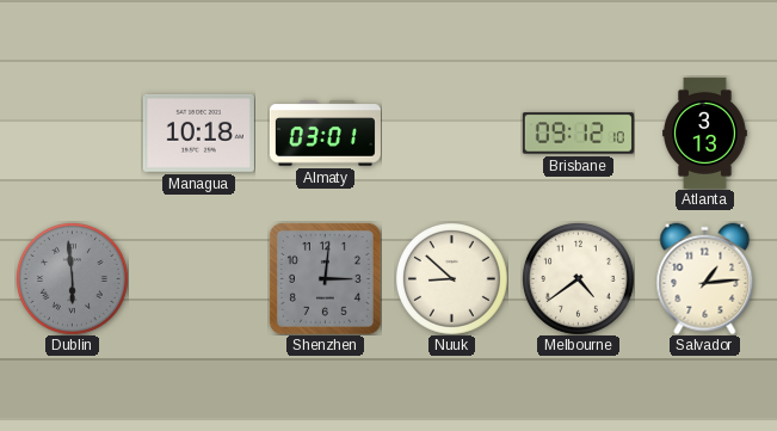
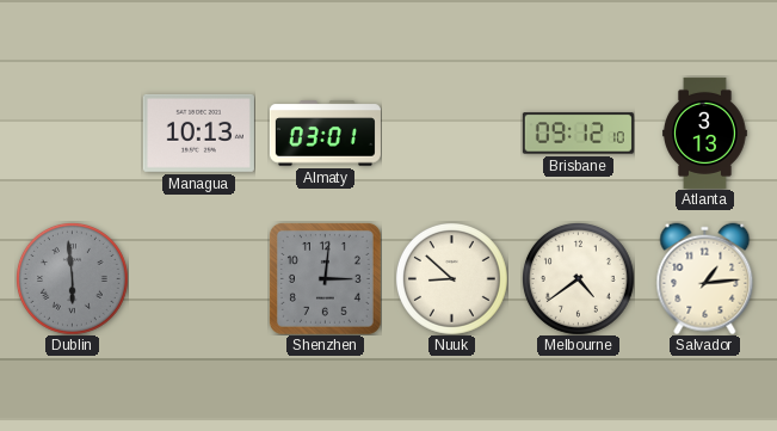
Managua: 10:18 -> 10:13 (198, 133)
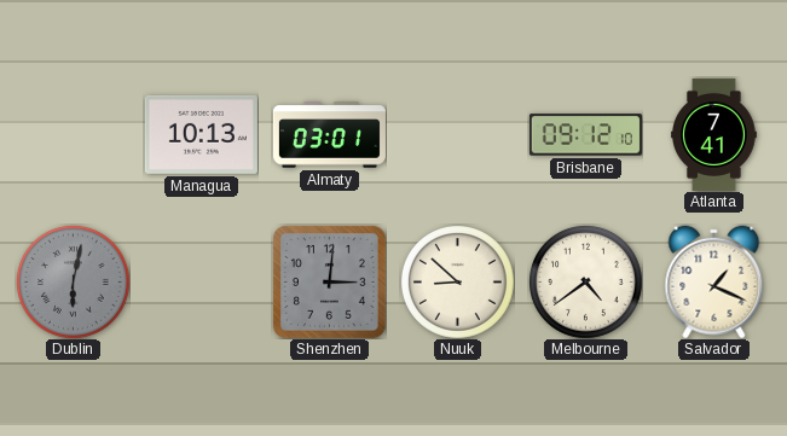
Atlanta: 3:13 -> 7:41 (714, 134)
Dublin: 5:59 -> 6:02 (74, 283)
Salvador: 1:14 -> 1:19 (714, 281)
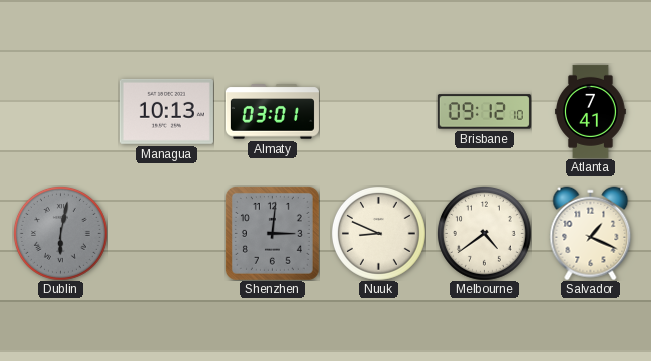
Nuuk: 8:52 -> 8:49 (379, 234)
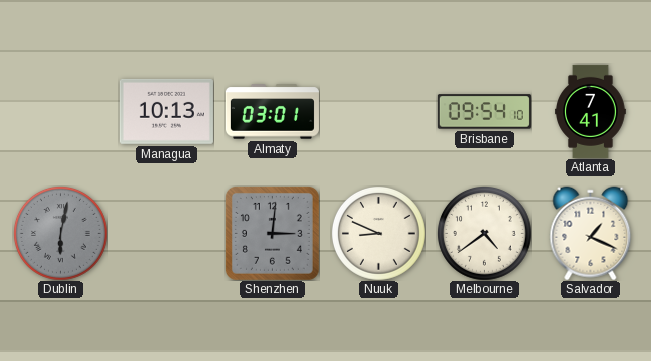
Brisbane: 09:12 -> 09:54 (484, 112)
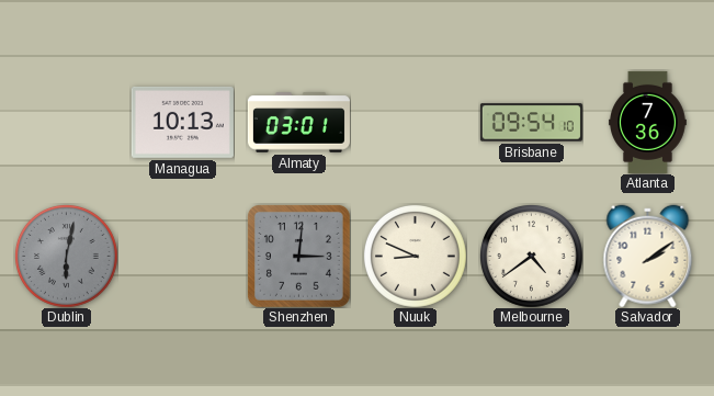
Atlanta: 7:41 -> 7:36 (648, 122)
Salvador: 1:19 -> 2:09 (648, 256)
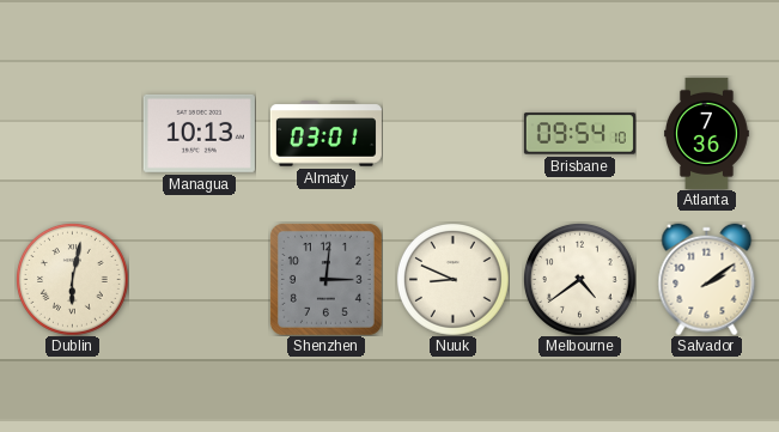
Dublin dial: grey -> cream (73, 280)
